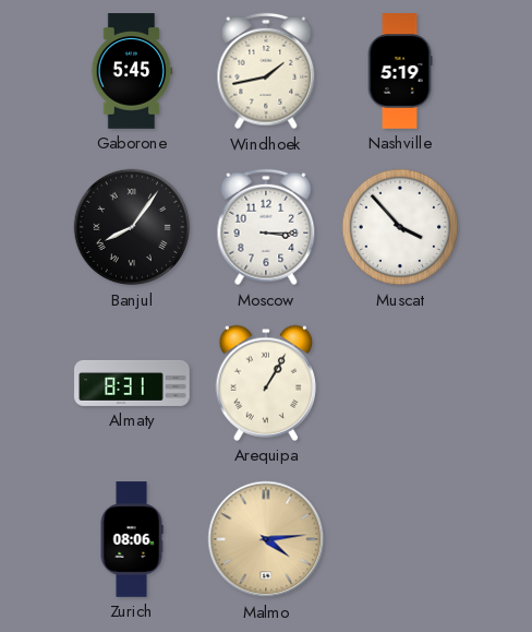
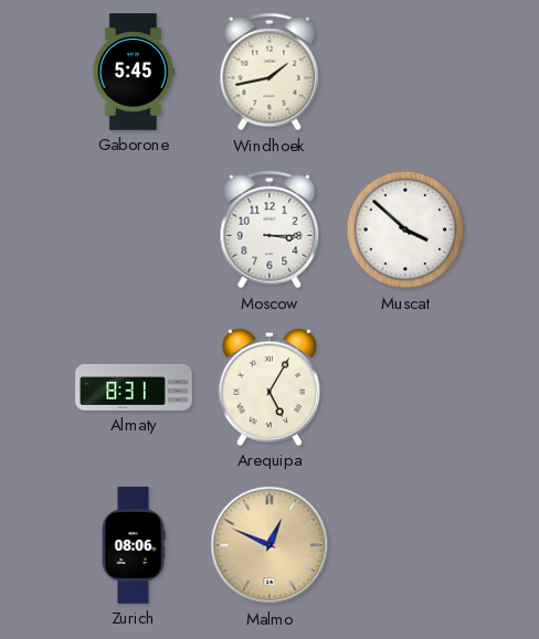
Nashville: 5:19 -> none (400, 71)
Banjul: 8:06 -> none (132, 227)
Muscat: 3:53 -> 3:52 (405, 230)
Arequipa: 1:05 -> 5:05 (269, 387)
Malmo: 4:14 -> 12:49 (269, 545)
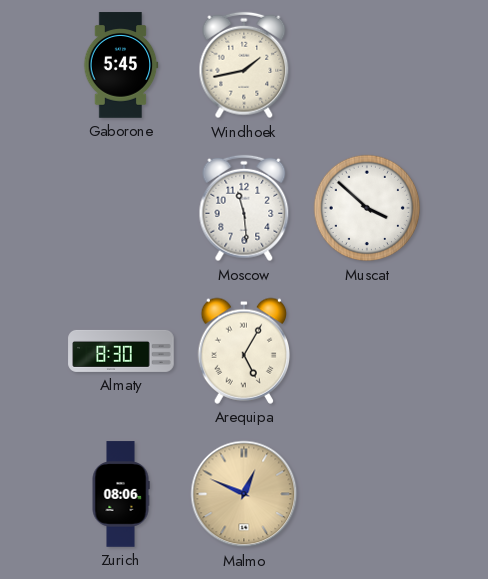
Moscow: 3:15 -> 11:29 (244, 208)
Almaty: 8:31 -> 8:30 (121, 351)
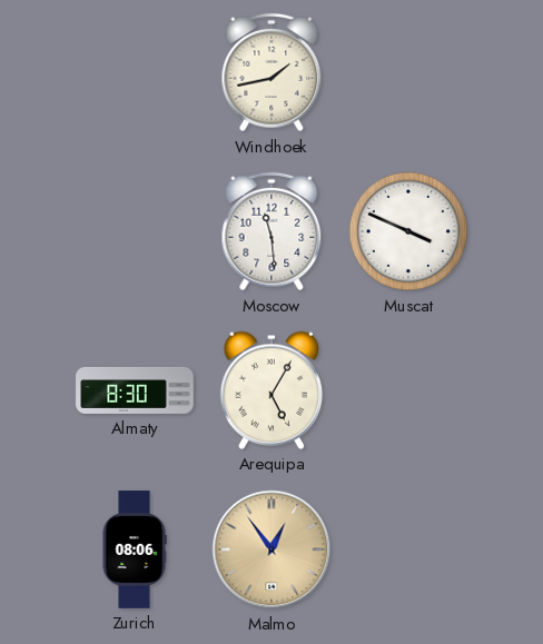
Gaborone: 5:45 -> none (121, 65)
Muscat: 3:52 -> 3:49 (408, 231)
Malmo: 12:49 -> 12:54 (271, 549)
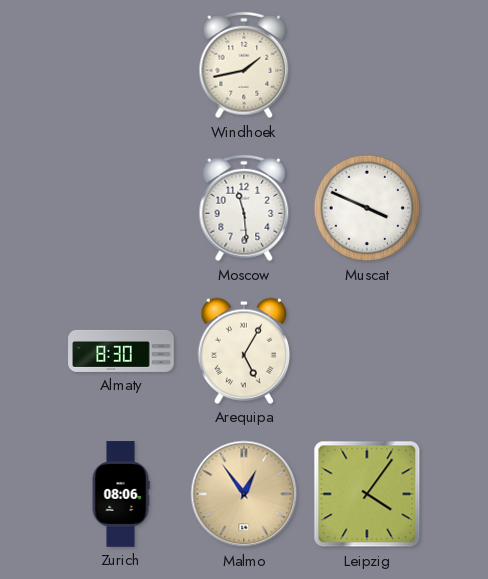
Leipzig: none -> 4:06 (367, 494)
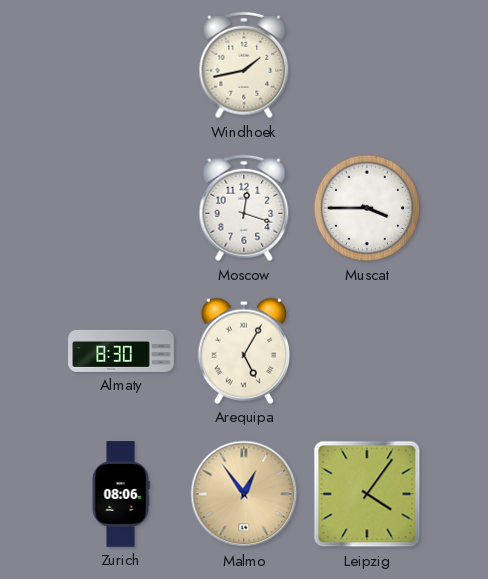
Moscow: 11:29 -> 12:18 (244, 208)
Muscat: 3:49 -> 3:45 (367, 208)
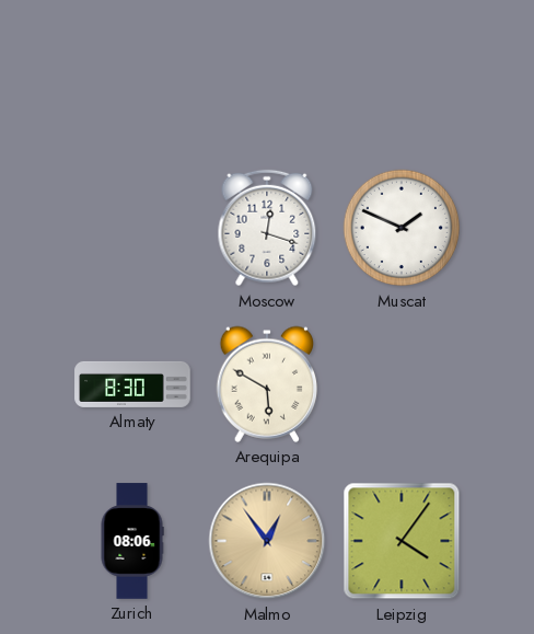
Windhoek: 1:43 -> none (244, 65)
Muscat: 3:45 -> 1:49 (402, 228)
Arequipa: 5:05 -> 5:50 (267, 384)
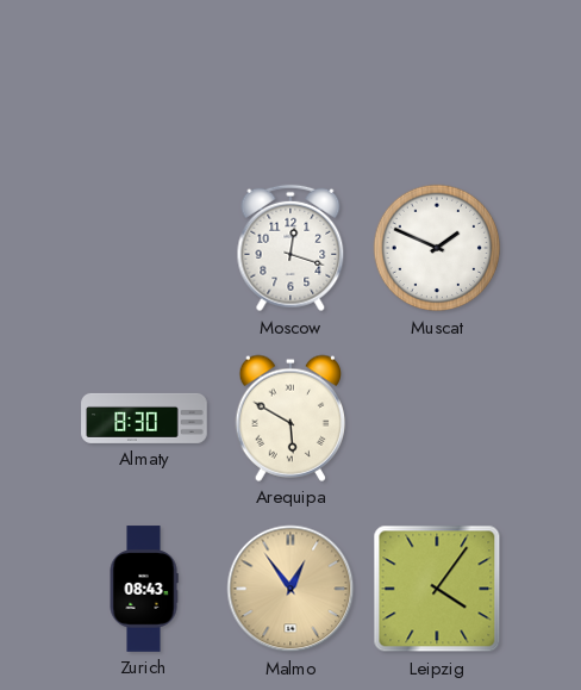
Zurich: 08:06 -> 08:43 (144, 589)
